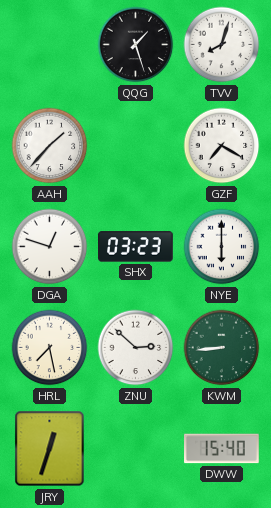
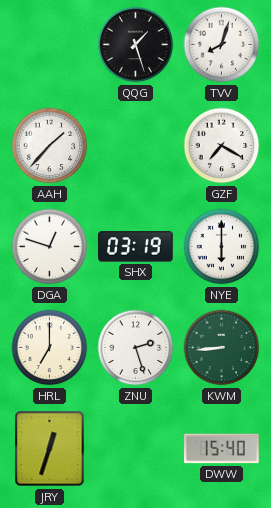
SHX: 03:23 -> 03:19 (136, 247)
HRL: 7:28 -> 7:00 (50, 348)
ZNU: 2:52 -> 2:27 (136, 348)
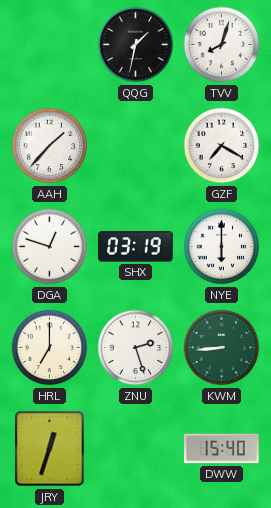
QQG: 1:27 -> 1:32 (136, 45)
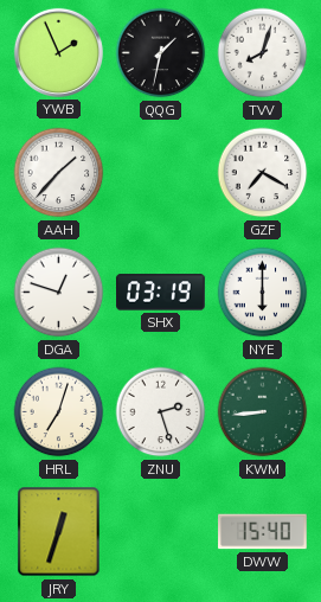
YWB: none -> 1:56 (58, 52)
HRL: 7:00 -> 7:03 (59, 412)
